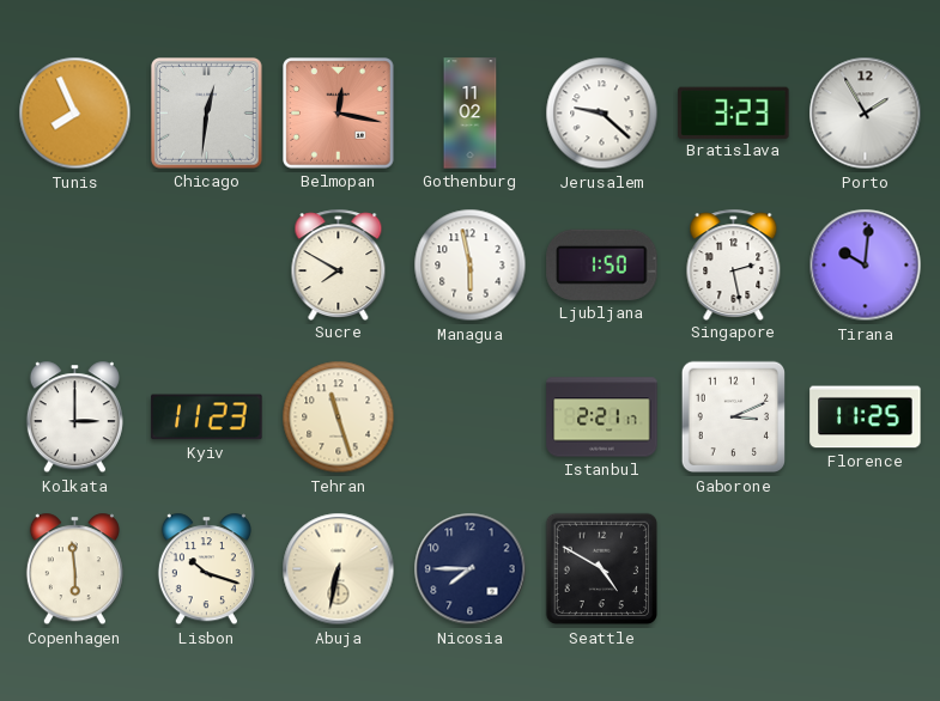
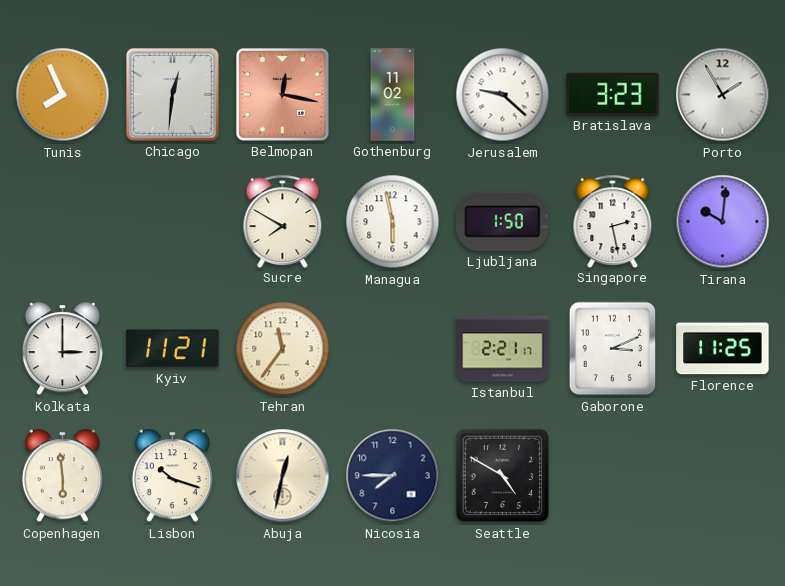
Kyiv: 11:23 -> 11:21 (173, 349)
Tehran: 11:27 -> 11:36 (283, 349)
Abuja: 6:32 -> 12:32 (283, 476)
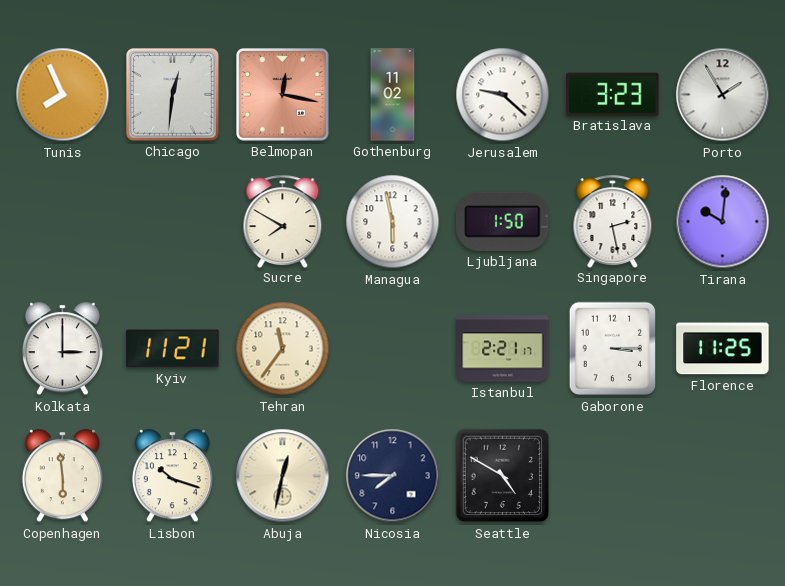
Gaborone: 3:11 -> 3:15 (613, 349)
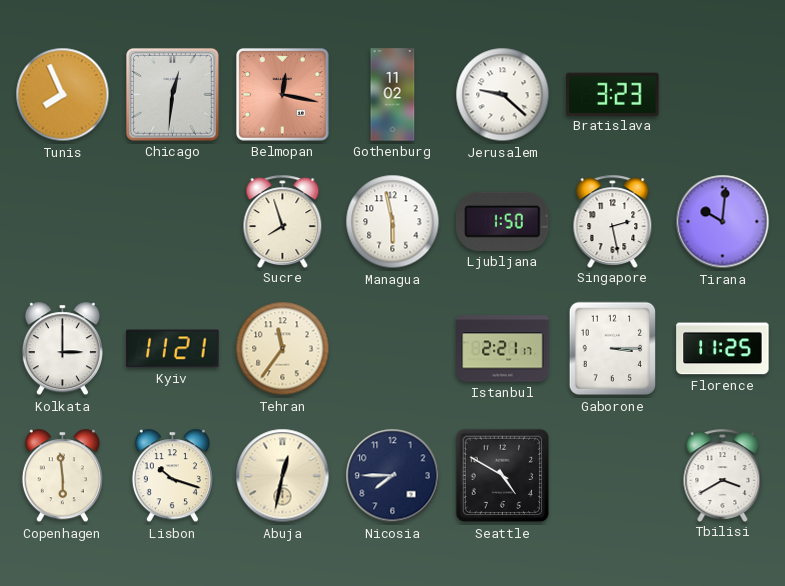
Porto: 1:55 -> none (723, 95)
Sucre: 7:50 -> 7:57 (283, 221)
Tbilisi: none -> 3:40 (723, 475)
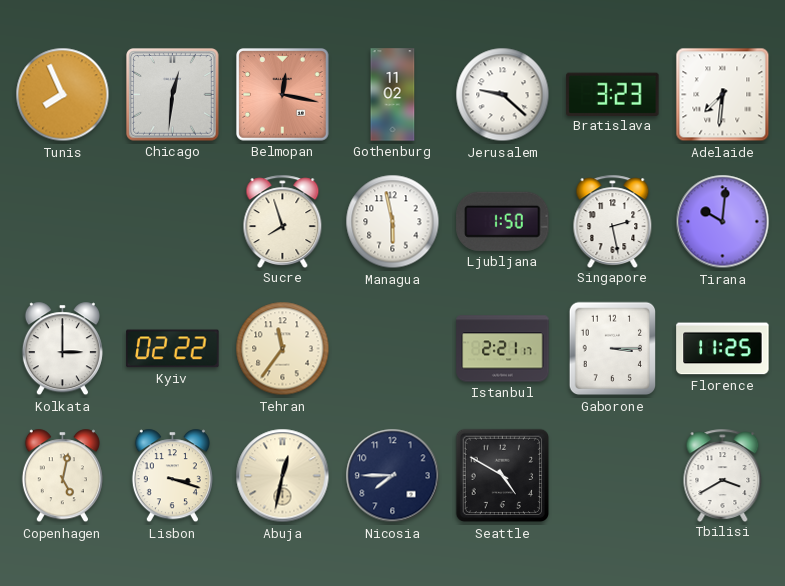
Adelaide: none -> 7:31 (723, 95)
Kyiv: 11:21 -> 02:22 (173, 349)
Copenhagen: 5:59 -> 5:02 (62, 476)
Lisbon: 10:18 -> 3:18 (172, 476)
